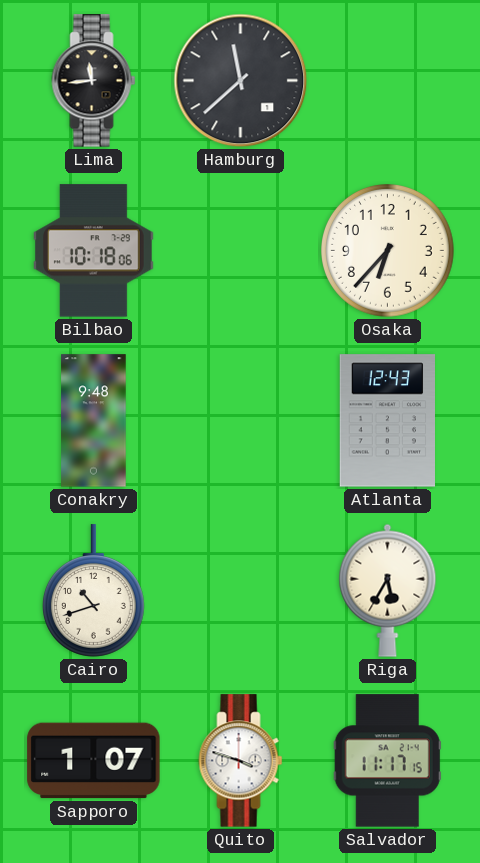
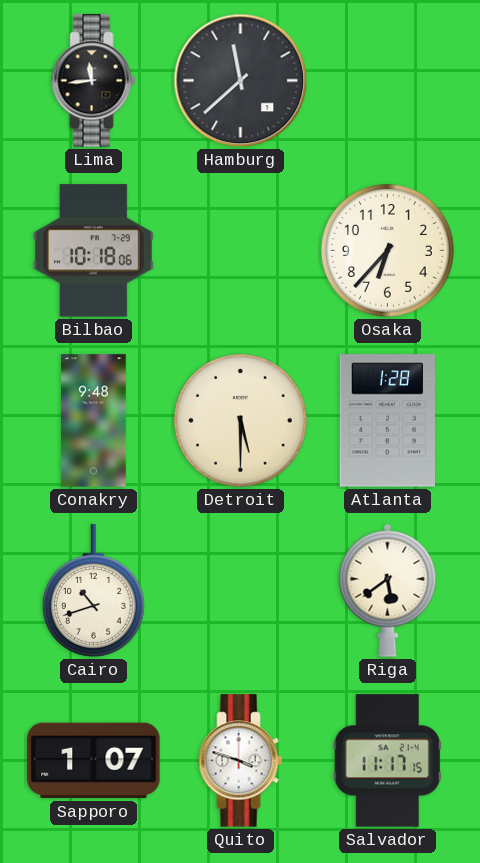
Detroit: none -> 5:30 (241, 421)
Atlanta: 12:43 -> 1:28 (387, 421)
Riga: 5:35 -> 5:39 (388, 590)
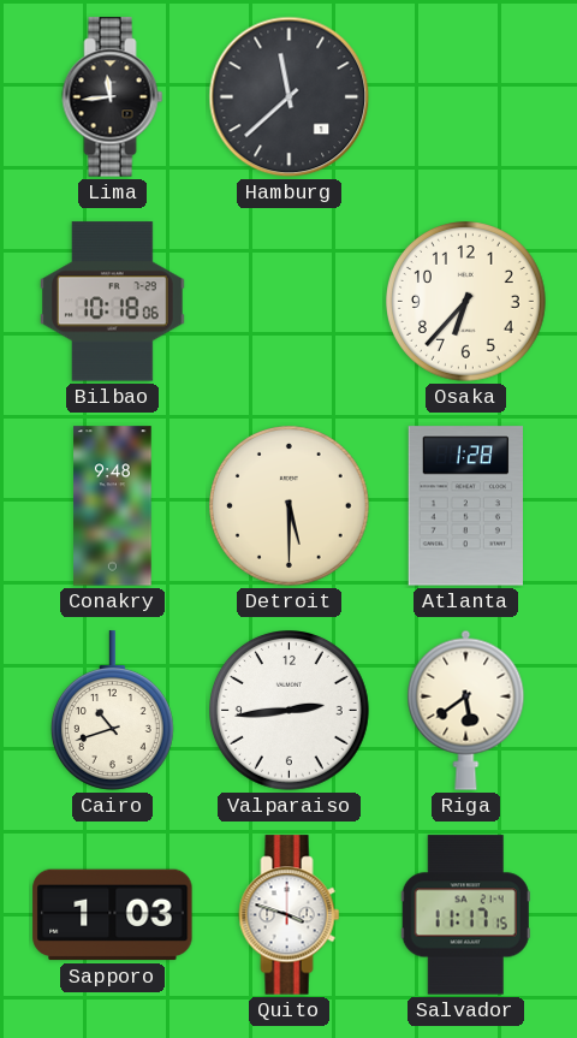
Valparaiso: none -> 2:44 (290, 711)
Sapporo: 1:07 -> 1:03 (113, 915)
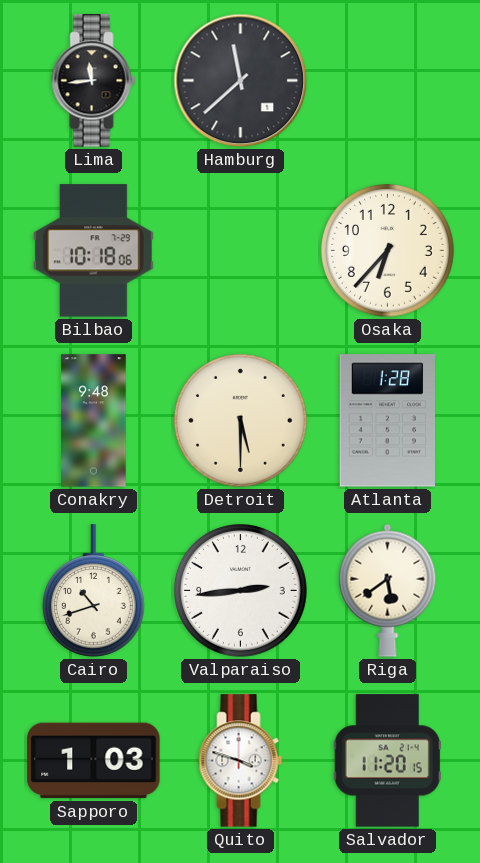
Salvador: 11:17 -> 11:20 (387, 761)
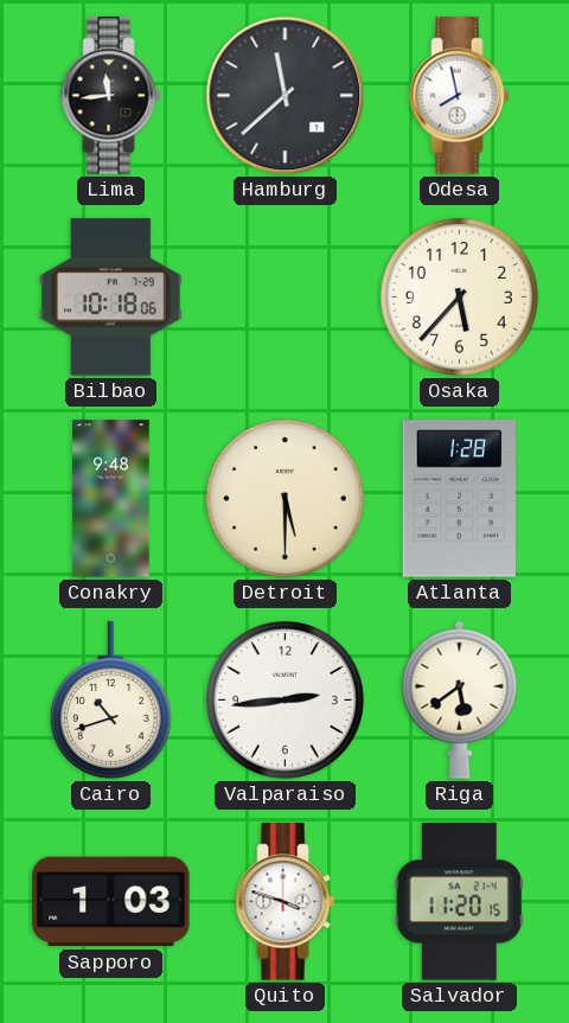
Odesa: none -> 7:58 (460, 96)
Osaka: 6:37 -> 5:37 (460, 298)
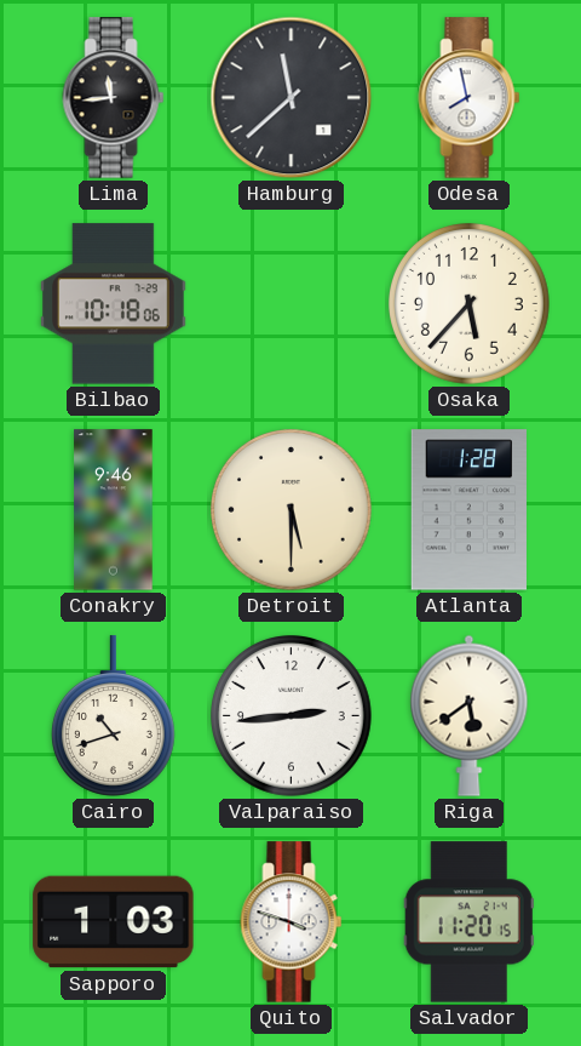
Conakry: 9:48 -> 9:46 (114, 510)
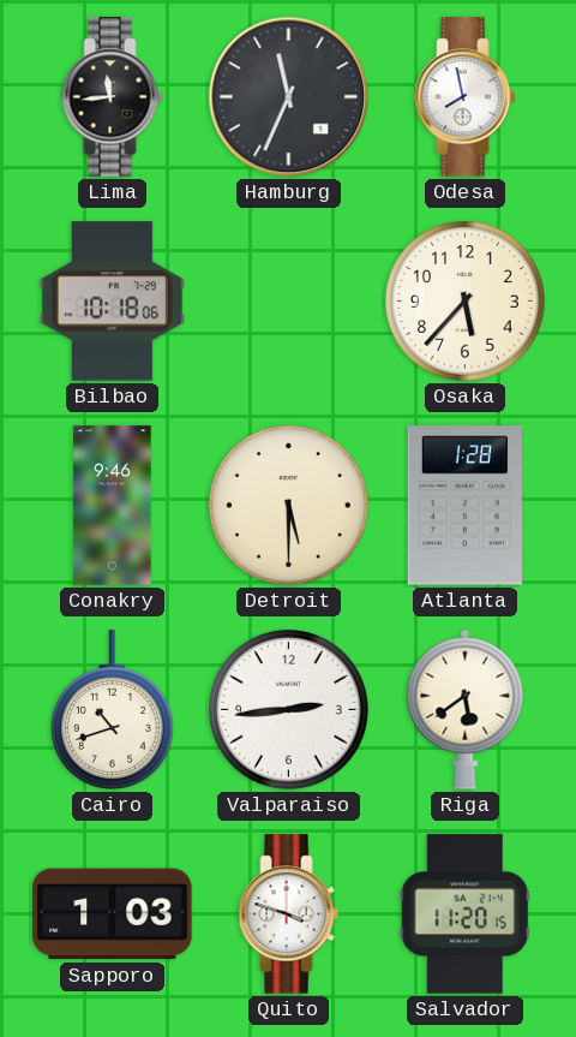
Hamburg: 11:38 -> 11:34 (289, 97)
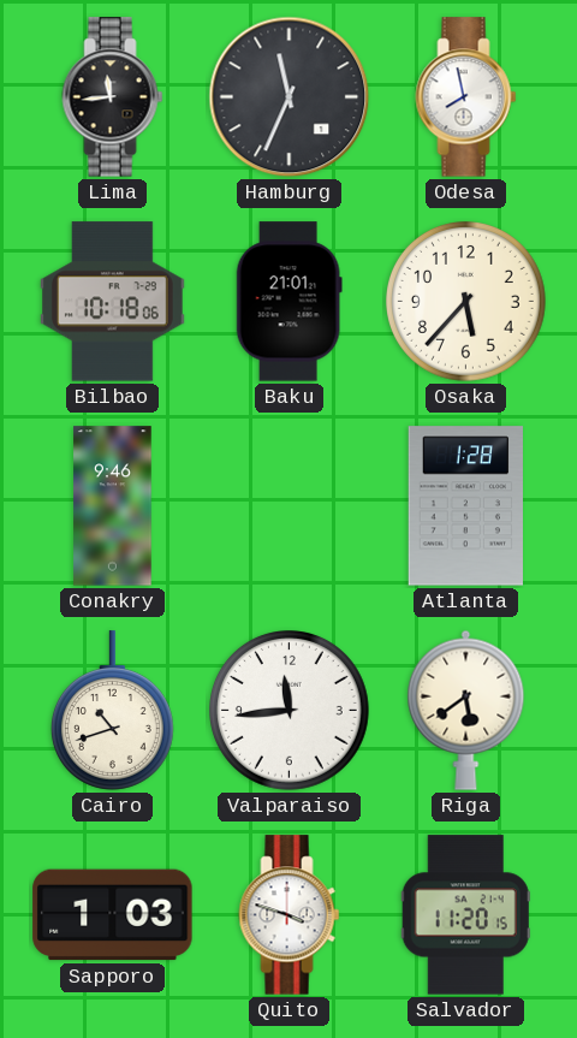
Baku: none -> 21:01 (288, 302)
Detroit: 5:30 -> none (289, 506)
Valparaiso: 2:44 -> 11:44 (290, 711)
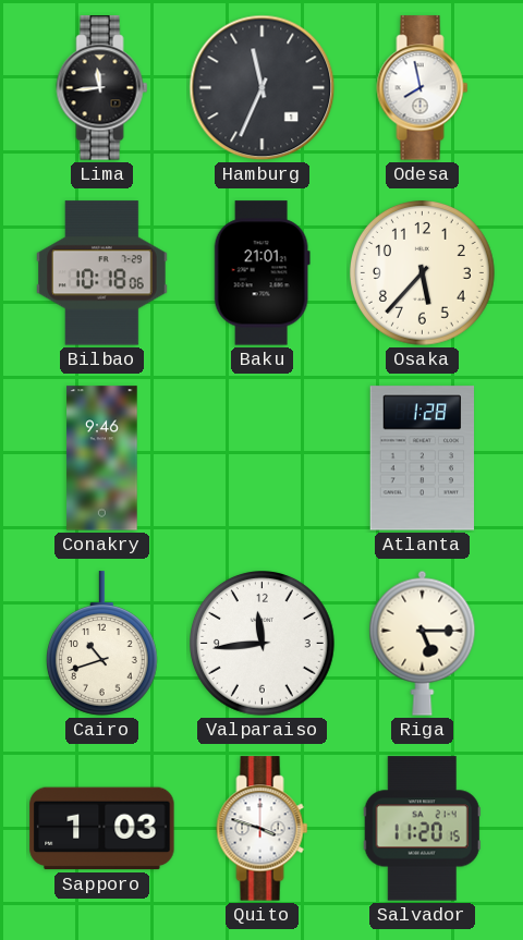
Riga: 5:39 -> 5:15 (423, 643)
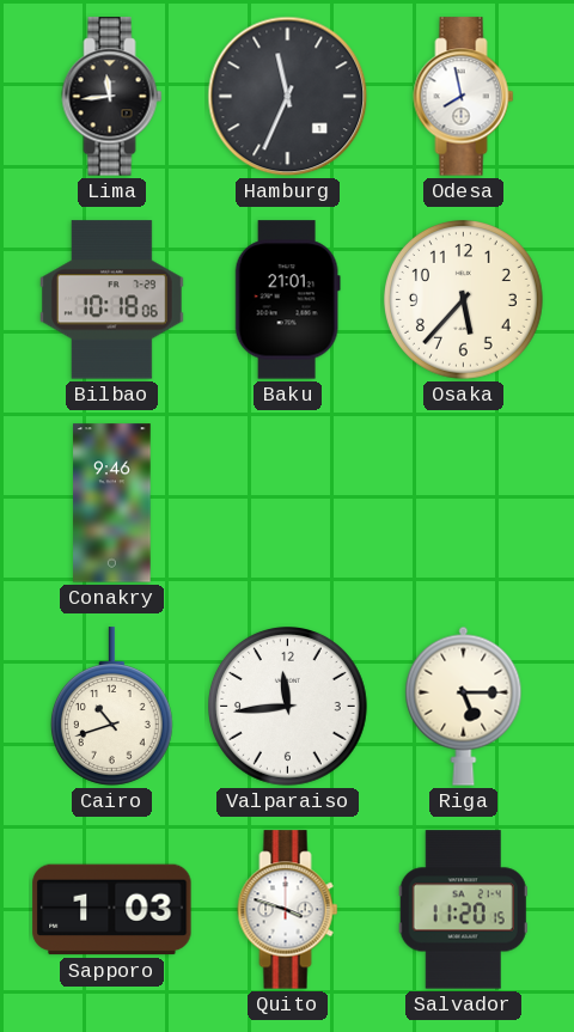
Atlanta: 1:28 -> none (422, 459)
